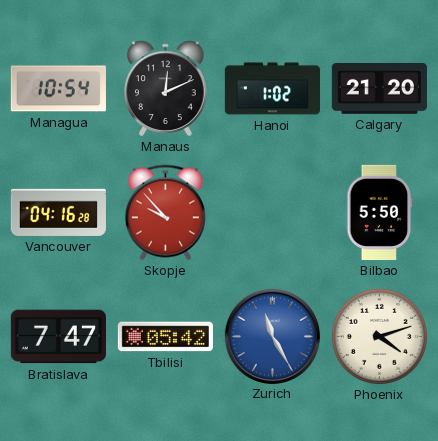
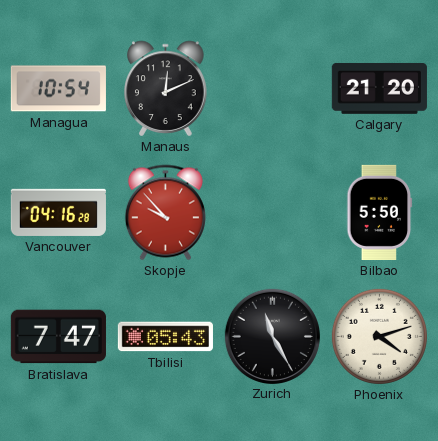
Hanoi: 1:02 -> none (272, 89)
Tbilisi: 05:42 -> 05:43 (165, 337)
Zurich dial: blue -> black (272, 336)
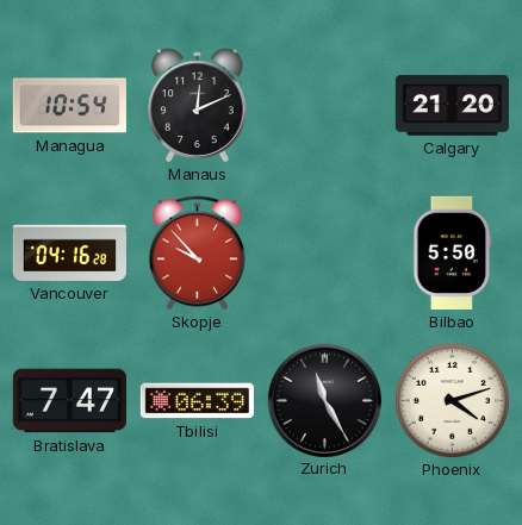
Tbilisi: 05:43 -> 06:39 (197, 401)
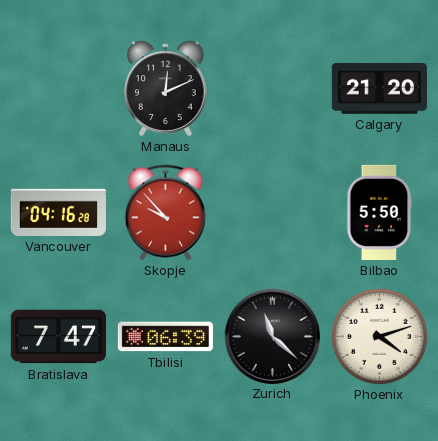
Managua: 10:54 -> none (69, 106)
Zurich: 11:25 -> 11:22 (272, 336)
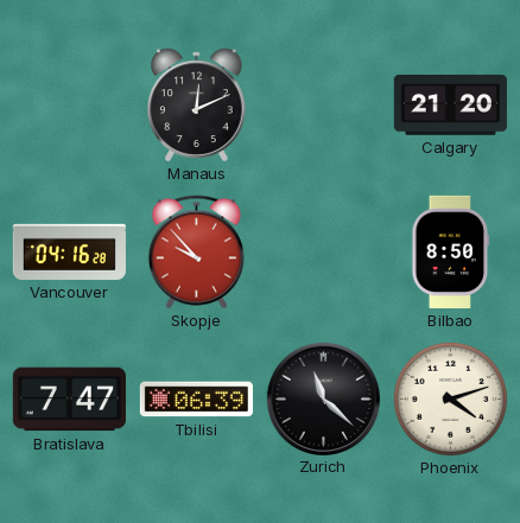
Bilbao: 5:50 -> 8:50 (451, 251)
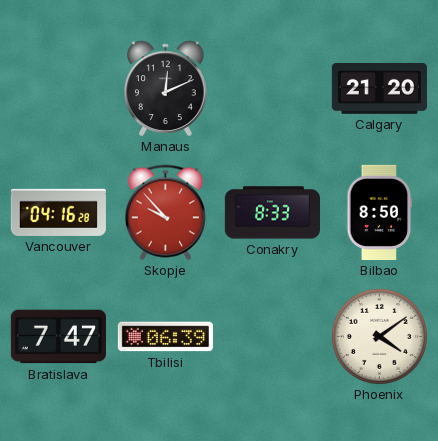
Conakry: none -> 8:33 (272, 213)
Zurich: 11:22 -> none (323, 398)
Phoenix: 4:12 -> 4:09 (379, 336)
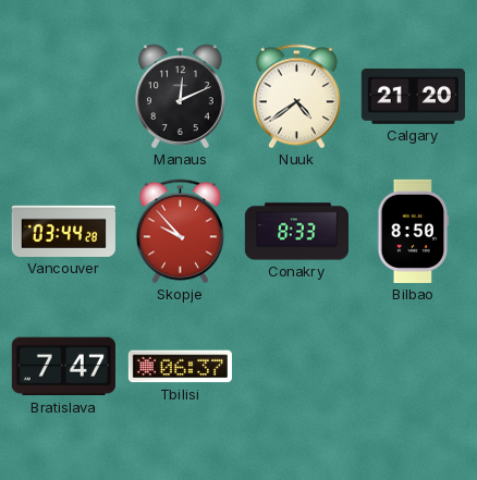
Nuuk: none -> 4:39 (296, 97)
Vancouver: 04:16 -> 03:44 (63, 231)
Tbilisi: 06:39 -> 06:37 (180, 367)
Phoenix: 4:09 -> none (379, 336)
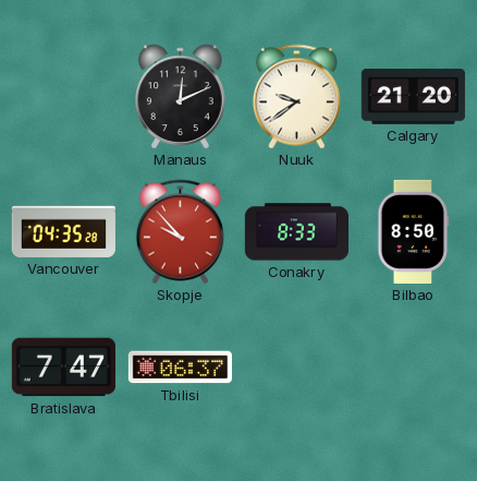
Nuuk: 4:39 -> 9:39 (296, 97)
Vancouver: 03:44 -> 04:35 (63, 231)
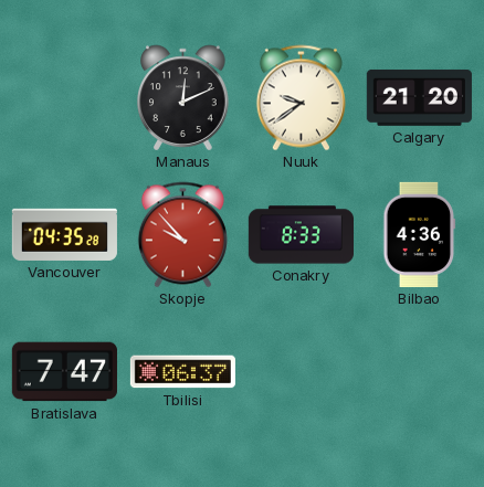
Bilbao: 8:50 -> 4:36 (420, 234)
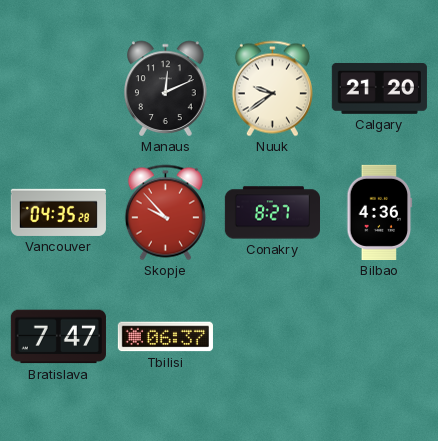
Conakry: 8:33 -> 8:27 (272, 213)
